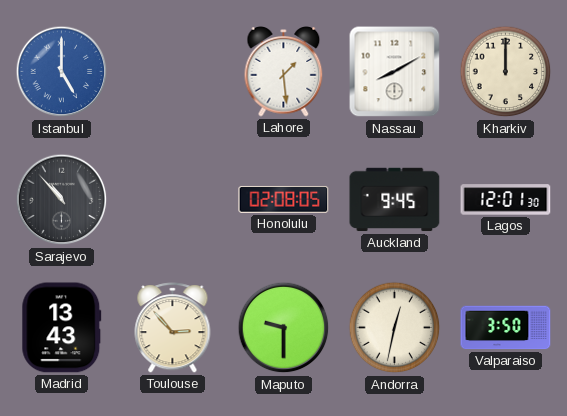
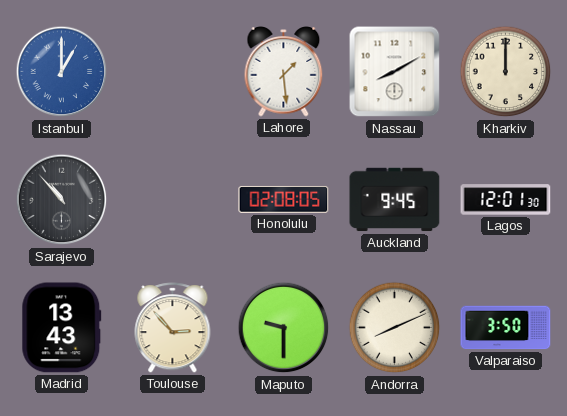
Istanbul: 5:00 -> 1:00 (62, 72)
Andorra: 12:32 -> 8:11 (395, 328)
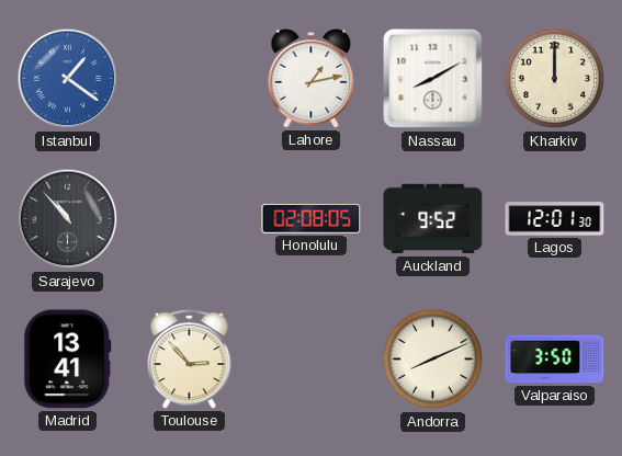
Istanbul: 1:00 -> 1:21 (68, 79)
Lahore: 1:29 -> 1:13 (312, 79)
Auckland: 9:45 -> 9:52 (433, 219)
Madrid: 13:43 -> 13:41 (68, 360)
Maputo: 9:30 -> none (284, 328)
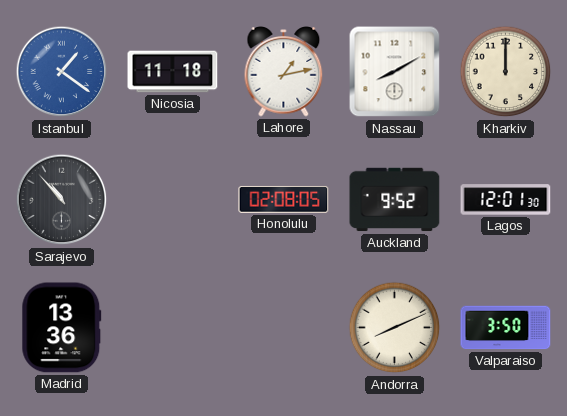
Nicosia: none -> 11:18 (173, 72)
Madrid: 13:41 -> 13:36 (62, 328)
Toulouse: 2:53 -> none (190, 360)
